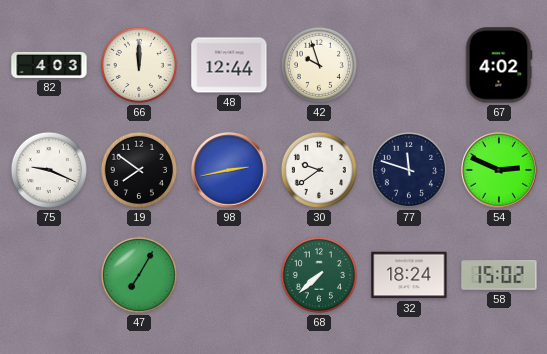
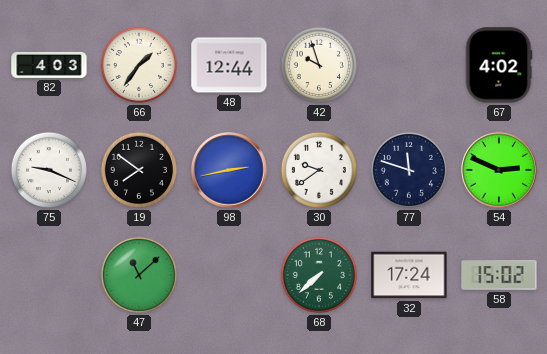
66: 12:00 -> 1:36 (139, 65)
47: 7:05 -> 11:08 (139, 275)
32: 18:24 -> 17:24 (409, 275)
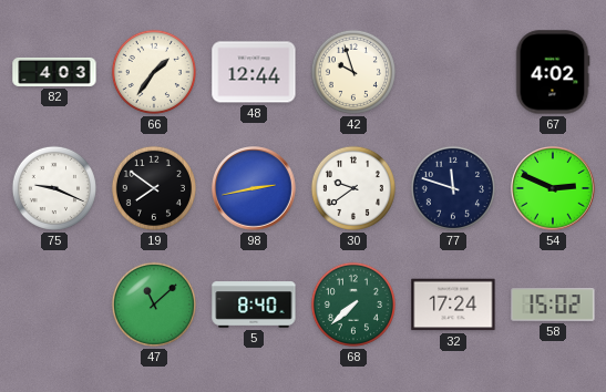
5: none -> 8:40 (254, 305)
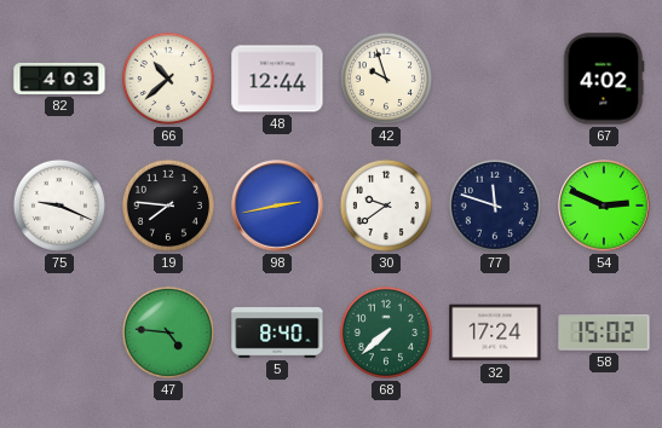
66: 1:36 -> 10:38 (168, 79)
19: 7:51 -> 7:46 (168, 206)
47: 11:08 -> 4:46 (168, 332)
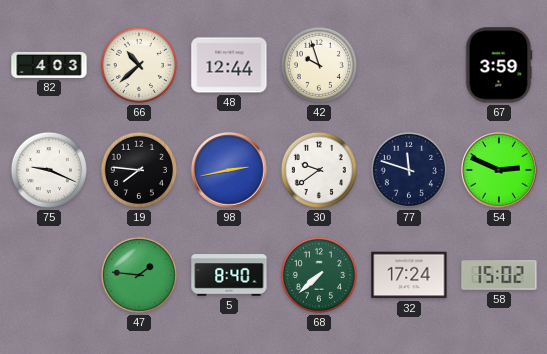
67: 4:02 -> 3:59 (499, 65)
47: 4:46 -> 1:46 (139, 275)
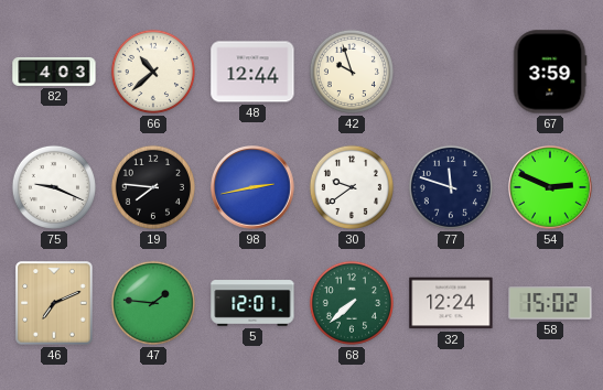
46: none -> 7:11 (54, 303)
5: 8:40 -> 12:01 (252, 303)
32: 17:24 -> 12:24 (451, 303)
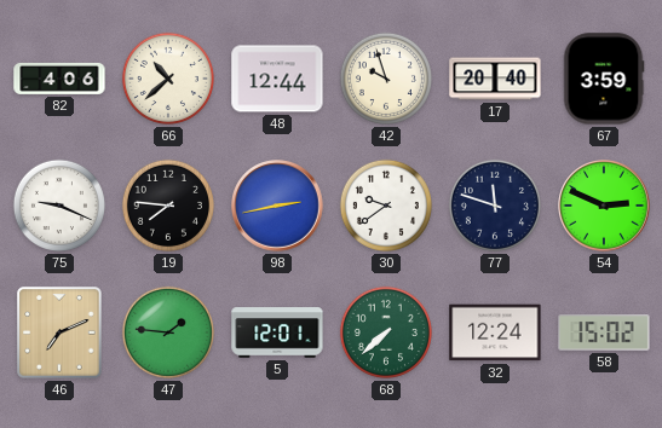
82: 4:03 -> 4:06 (59, 79)
17: none -> 20:40 (495, 79)
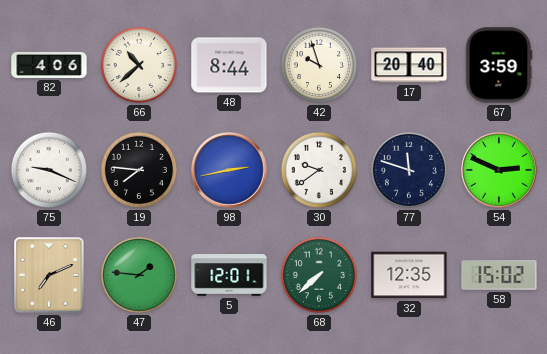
48: 12:44 -> 8:44 (229, 65)
32: 12:24 -> 12:35 (409, 275)
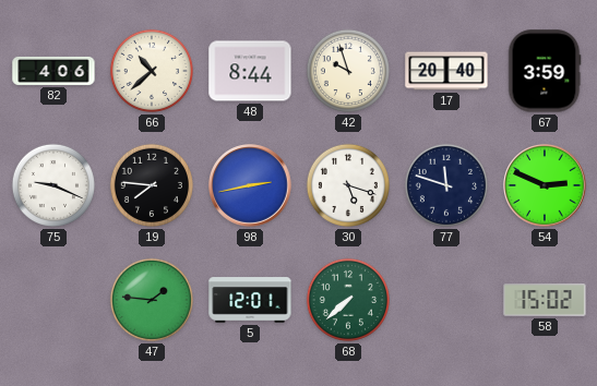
30: 9:39 -> 5:18 (348, 185)
46: 7:11 -> none (49, 275)
32: 12:35 -> none (409, 275)
